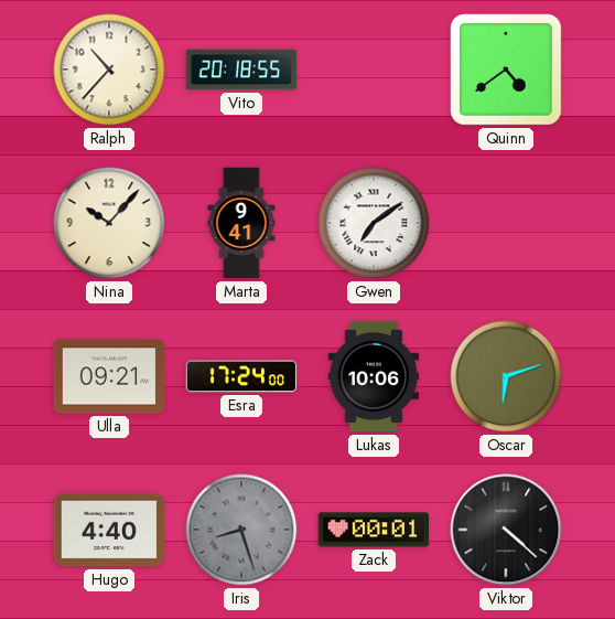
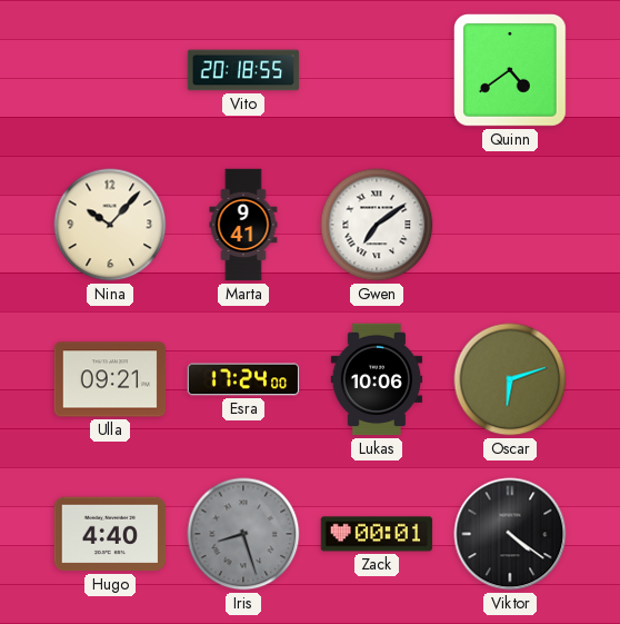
Ralph: 10:37 -> none (109, 70)
Viktor: 4:22 -> 4:21 (510, 534)
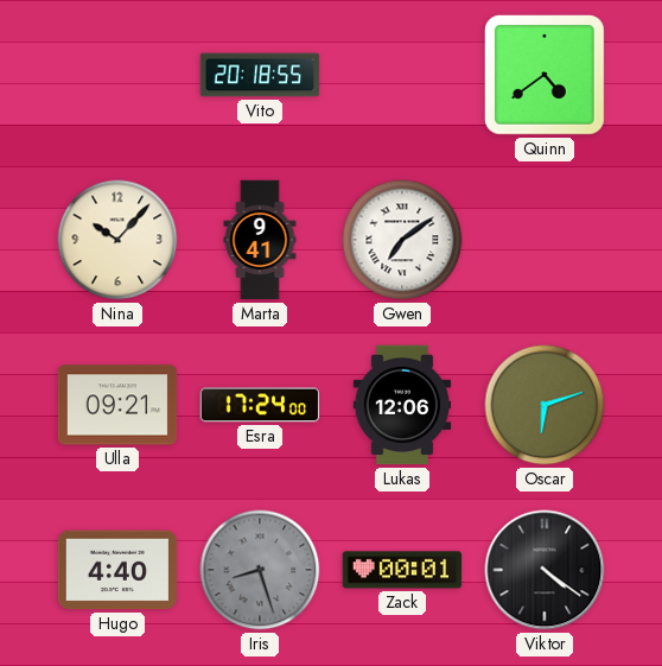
Lukas: 10:06 -> 12:06 (402, 405)
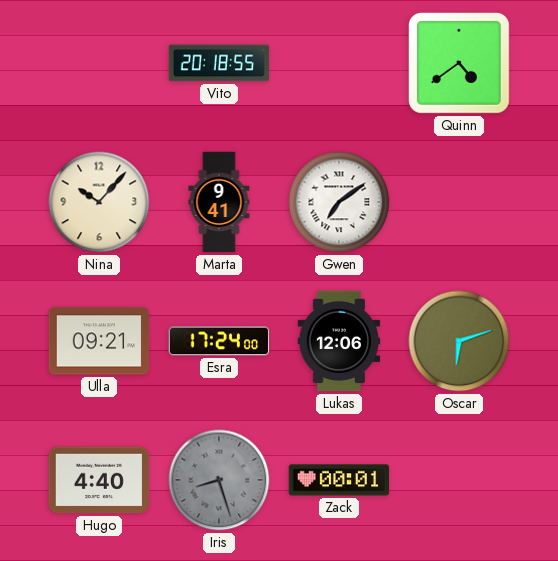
Viktor: 4:21 -> none (545, 570)
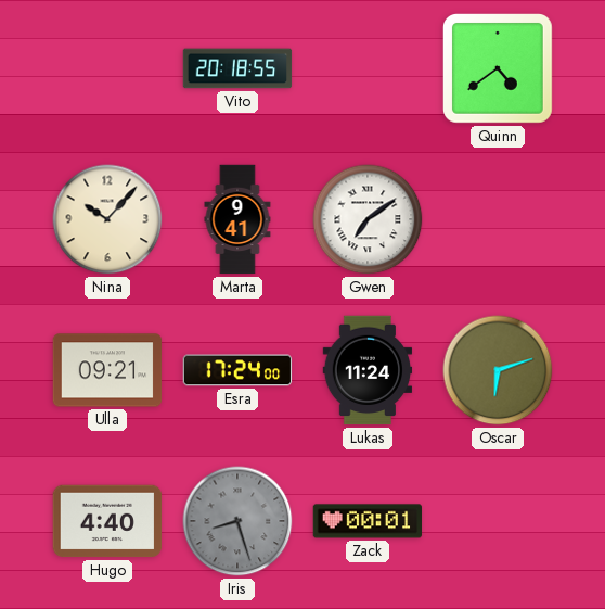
Lukas: 12:06 -> 11:24 (368, 370)
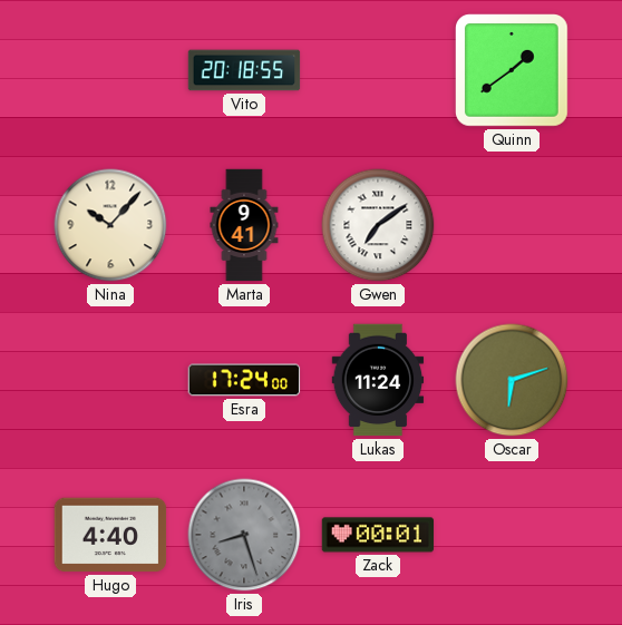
Quinn: 4:39 -> 1:39 (513, 71)
Ulla: 09:21 -> none (107, 370)
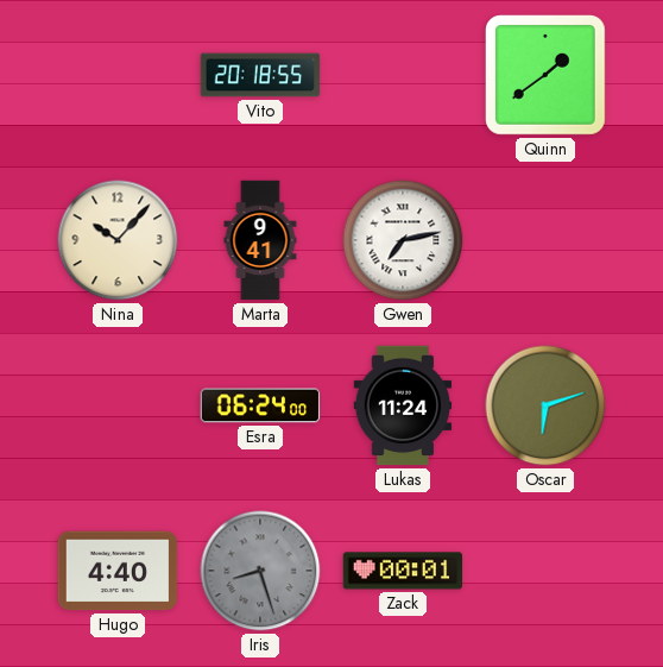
Gwen: 7:09 -> 7:13 (403, 240)
Esra: 17:24 -> 06:24 (260, 405)
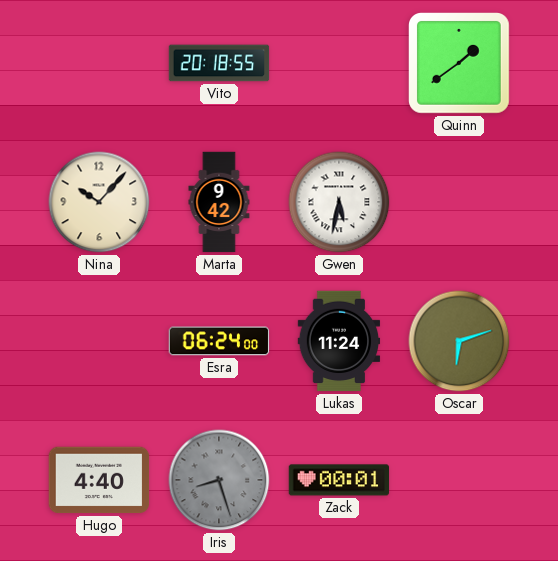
Marta: 9:41 -> 9:42 (219, 202)
Gwen: 7:13 -> 5:32 (339, 202)
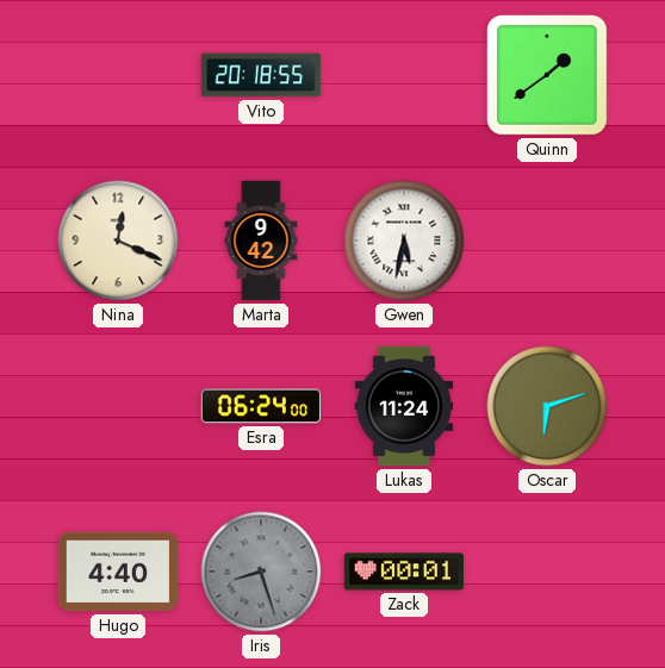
Nina: 10:07 -> 12:19 (118, 241)
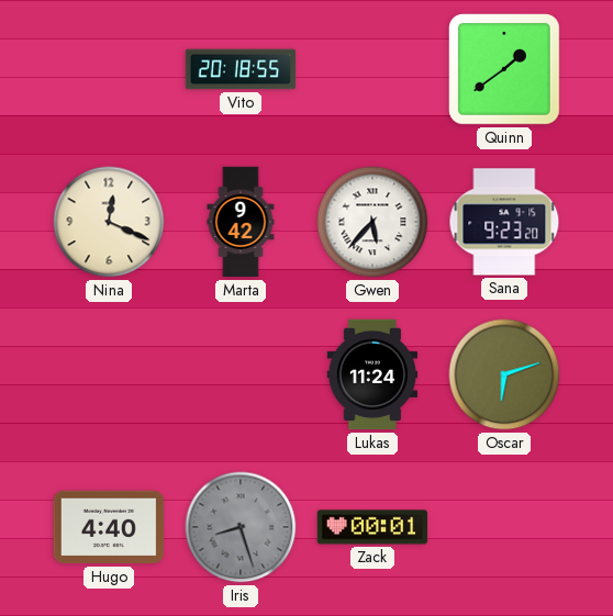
Gwen: 5:32 -> 5:37 (372, 222)
Sana: none -> 9:23 (504, 222)
Esra: 06:24 -> none (261, 406)
